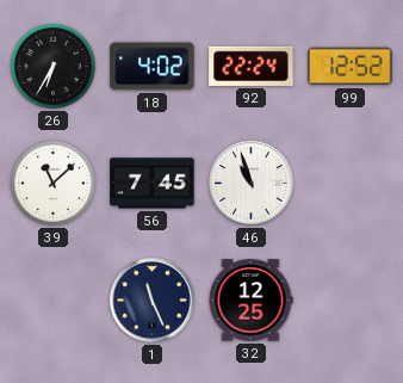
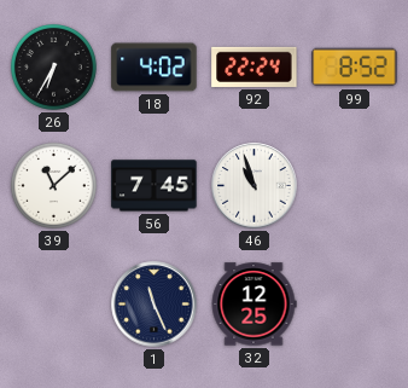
99: 12:52 -> 8:52 (355, 68)
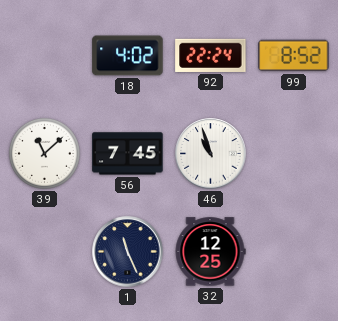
26: 6:35 -> none (53, 66)
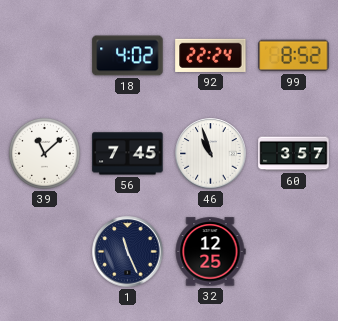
60: none -> 3:57 (294, 154)
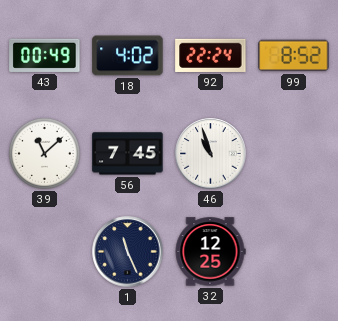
43: none -> 00:49 (45, 55)
60: 3:57 -> none (294, 154)
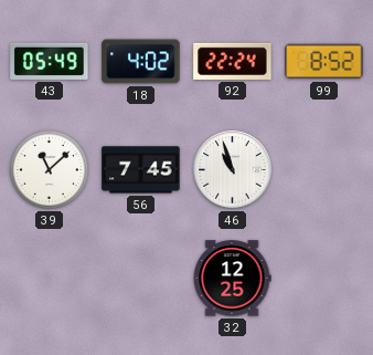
43: 00:49 -> 05:49 (50, 61)
1: 11:26 -> none (128, 252)
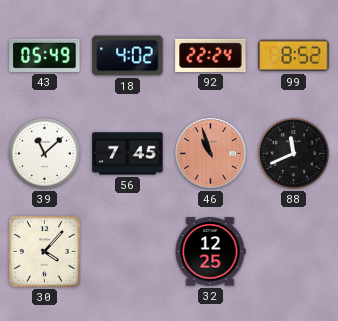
46 dial: white -> salmon (211, 154)
88: none -> 11:41 (293, 153)
30: none -> 4:07 (44, 251)
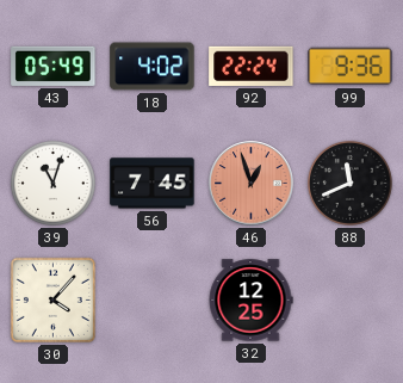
99: 8:52 -> 9:36 (351, 67)
39: 11:08 -> 11:03 (52, 183)
46: 10:57 -> 12:57 (252, 184)
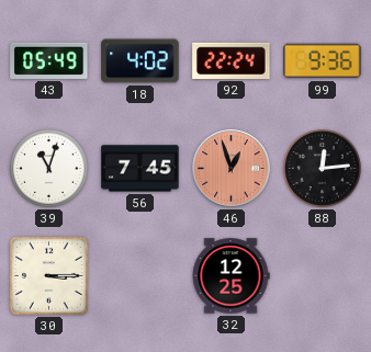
88: 11:41 -> 12:14 (322, 168)
30: 4:07 -> 3:15 (48, 275)
